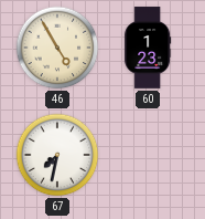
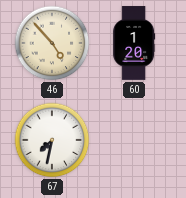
46: 4:55 -> 4:53 (52, 43)
60: 1:23 -> 1:20 (134, 43)
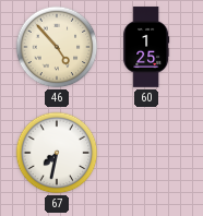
60: 1:20 -> 1:25 (146, 47)
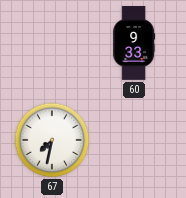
46: 4:53 -> none (57, 47)
60: 1:25 -> 9:33 (134, 43)
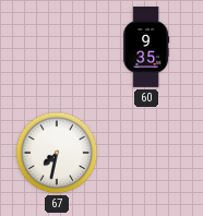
60: 9:33 -> 9:35 (146, 47)
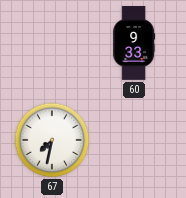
60: 9:35 -> 9:33 (134, 43)
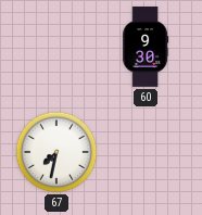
60: 9:33 -> 9:30 (146, 47)
